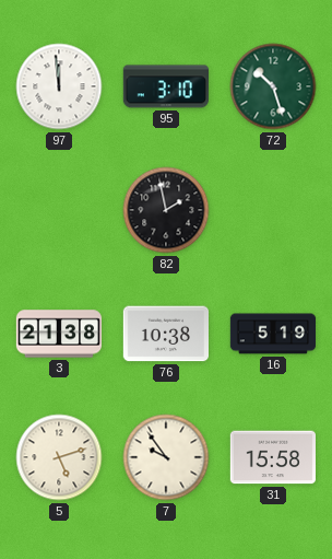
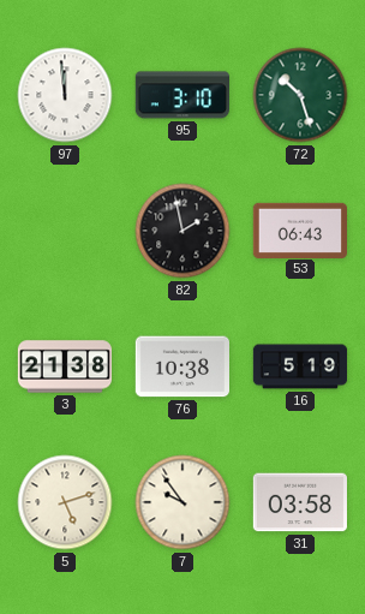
53: none -> 06:43 (299, 229)
31: 15:58 -> 03:58 (299, 502)
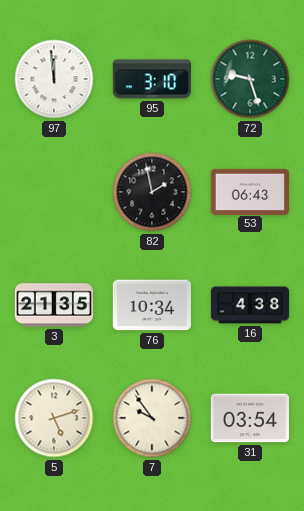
72: 10:27 -> 9:27 (250, 79)
3: 21:38 -> 21:35 (54, 305)
76: 10:38 -> 10:34 (151, 305)
16: 5:19 -> 4:38 (250, 305)
31: 03:58 -> 03:54 (249, 418)
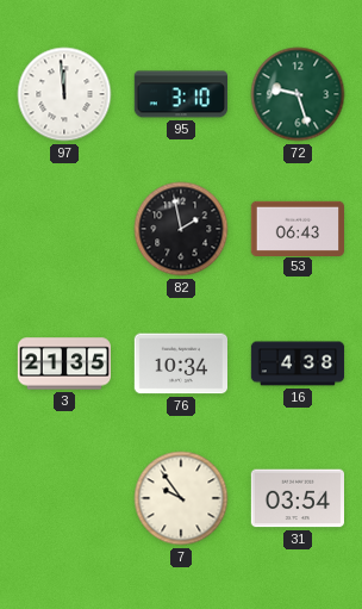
5: 5:12 -> none (54, 418)
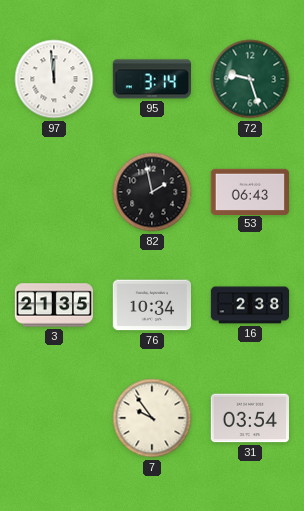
95: 3:10 -> 3:14 (151, 79)
16: 4:38 -> 2:38 (250, 305)
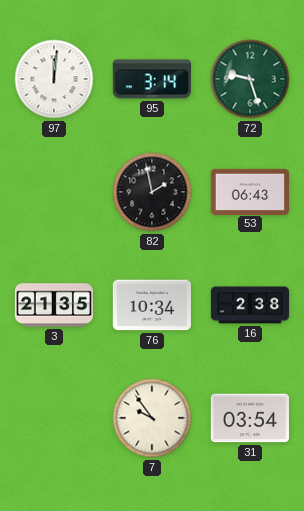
97: 11:59 -> 12:01 (54, 79)
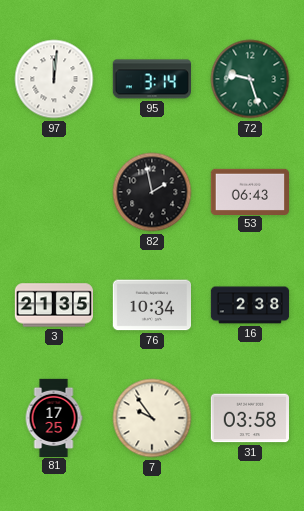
81: none -> 17:25 (54, 417)
31: 03:54 -> 03:58 (249, 418)
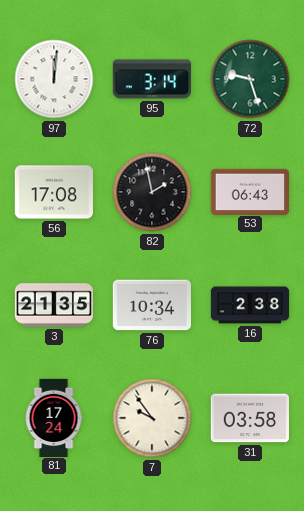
56: none -> 17:08 (53, 192)
81: 17:25 -> 17:24 (54, 417)
